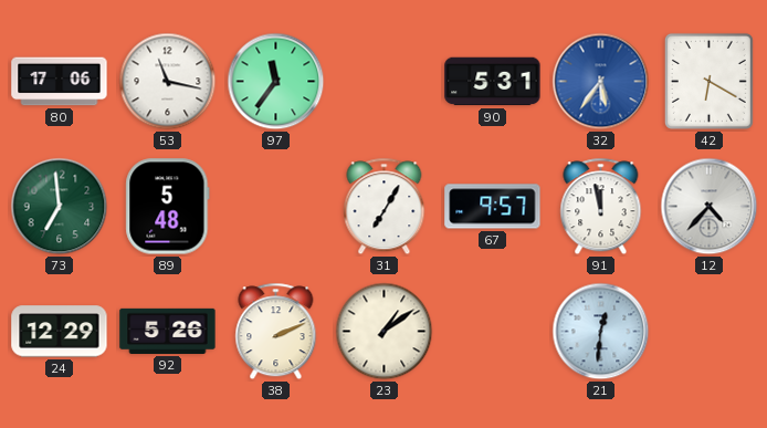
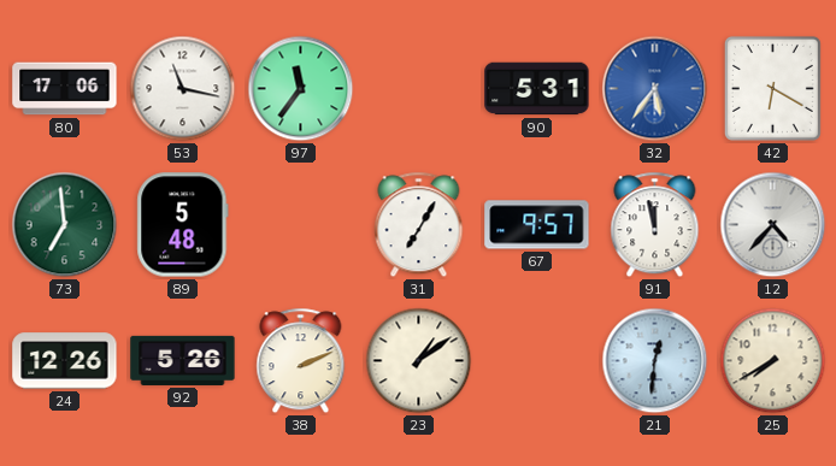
24: 12:29 -> 12:26 (65, 361)
25: none -> 7:40 (773, 361)
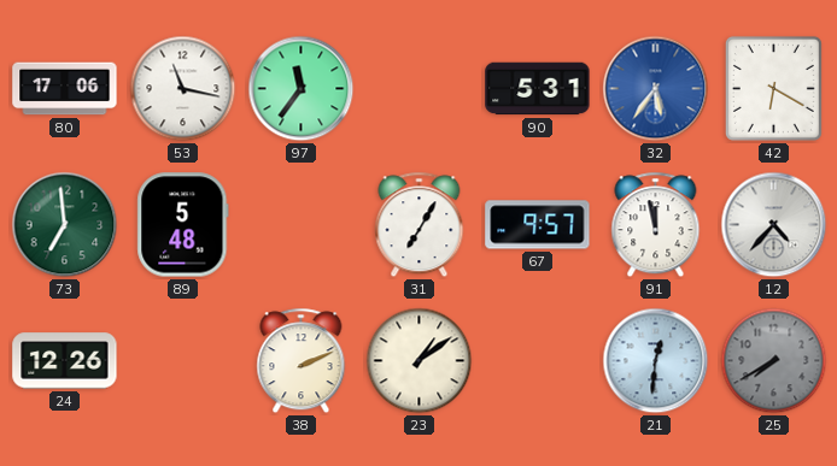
92: 5:26 -> none (183, 360)
25 dial: cream -> grey (774, 361)
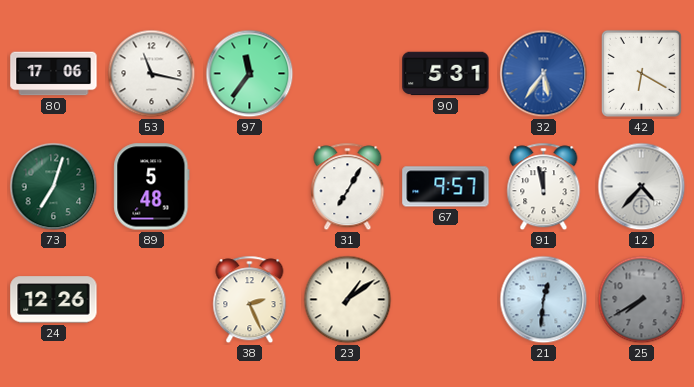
73: 6:59 -> 7:03 (54, 187)
38: 2:11 -> 2:26 (250, 300)
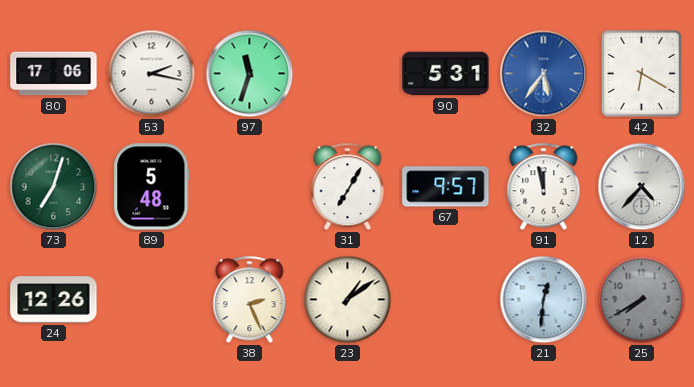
53: 11:17 -> 2:17 (152, 74)
97: 11:36 -> 11:33 (250, 74)
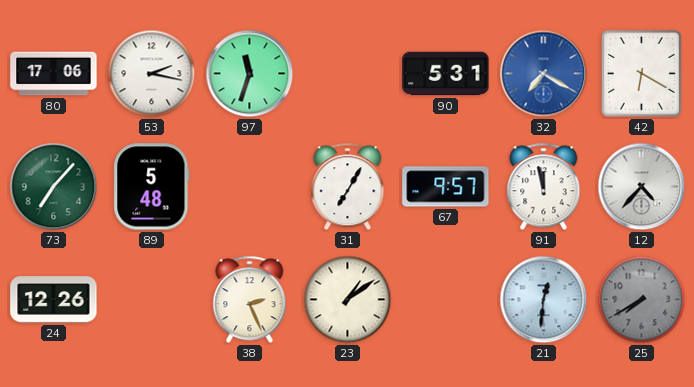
32: 5:36 -> 7:20 (544, 74)
73: 7:03 -> 7:07 (54, 187)
